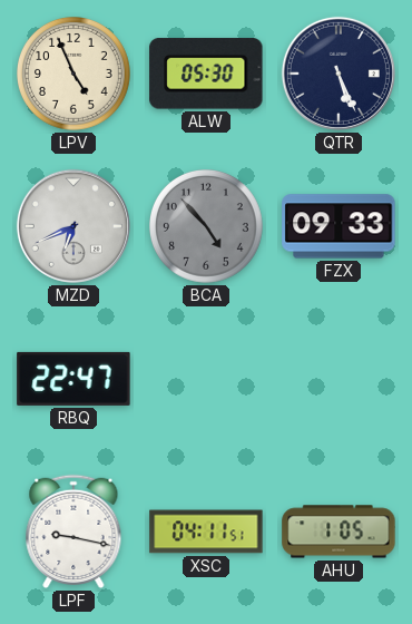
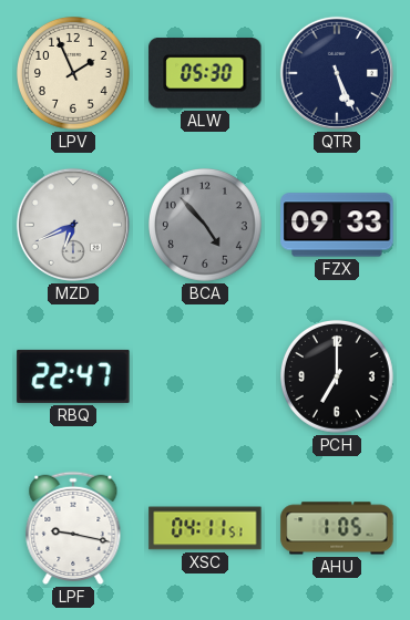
LPV: 4:56 -> 1:56 (74, 74)
PCH: none -> 7:00 (338, 378)
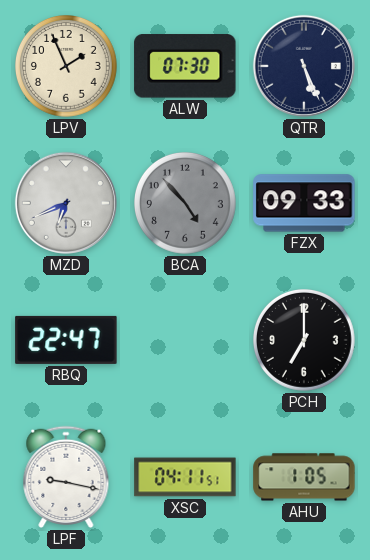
ALW: 05:30 -> 07:30 (185, 66)
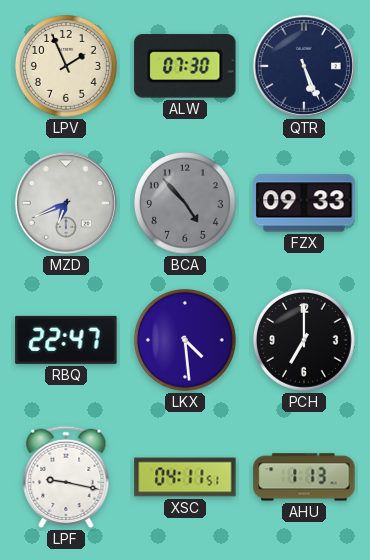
LKX: none -> 4:29 (186, 341)
AHU: 1:05 -> 1:13 (304, 477)
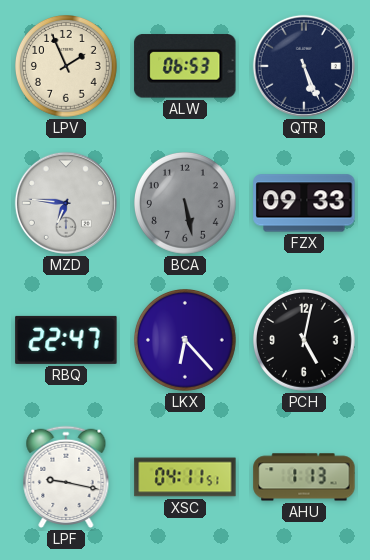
ALW: 07:30 -> 06:53 (185, 66)
MZD: 6:41 -> 6:46 (66, 203)
BCA: 4:53 -> 5:28 (186, 204)
LKX: 4:29 -> 6:23 (186, 341)
PCH: 7:00 -> 5:02 (305, 341)
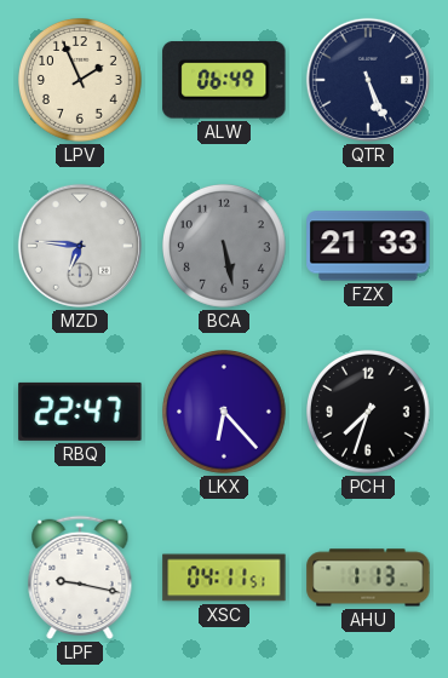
ALW: 06:53 -> 06:49 (224, 80)
FZX: 09:33 -> 21:33 (368, 246)
PCH: 5:02 -> 7:33 (369, 413)
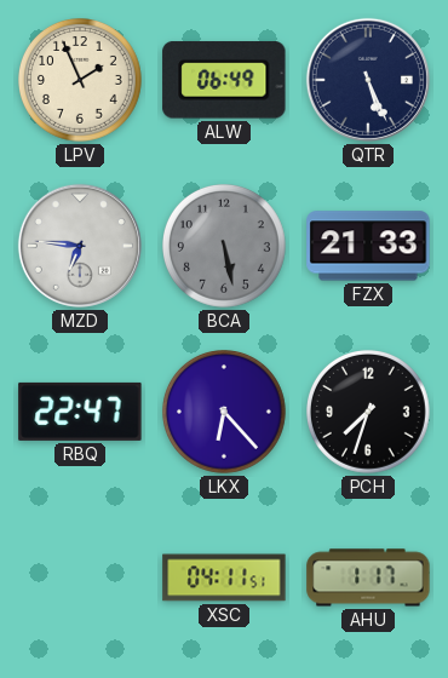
LPF: 9:17 -> none (80, 578)
AHU: 1:13 -> 1:17 (368, 578)
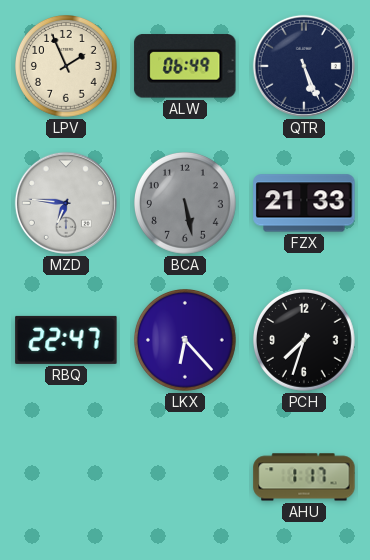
XSC: 04:11 -> none (224, 578)
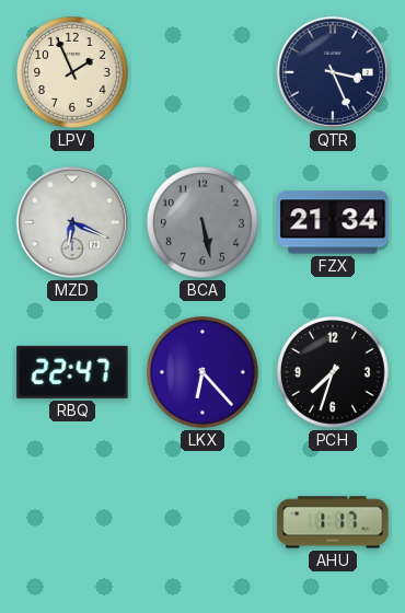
ALW: 06:49 -> none (185, 66)
QTR: 5:26 -> 3:26 (333, 72)
MZD: 6:46 -> 6:19 (72, 222)
FZX: 21:33 -> 21:34 (333, 222)
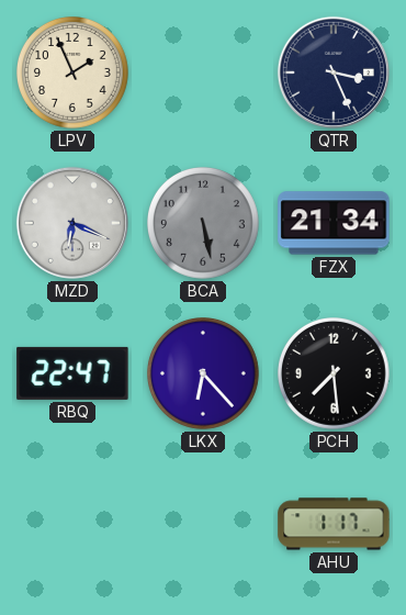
PCH: 7:33 -> 7:29 (335, 374)
